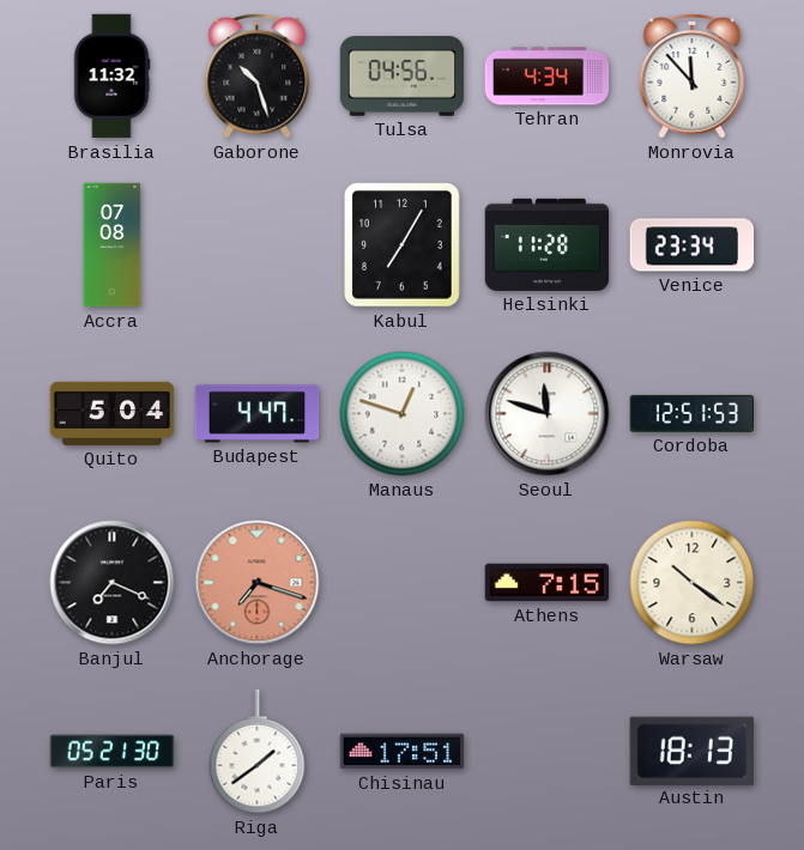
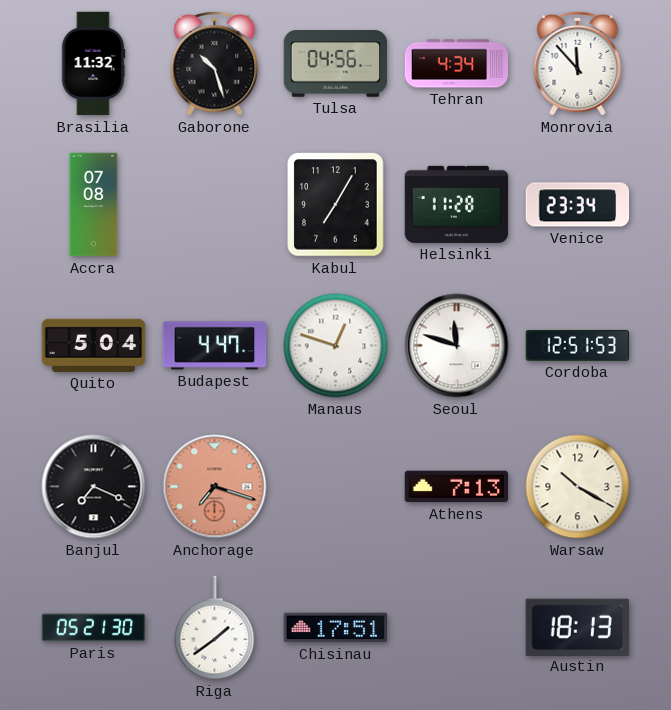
Athens: 7:15 -> 7:13 (457, 487)
Warsaw: 10:21 -> 10:20 (578, 487)
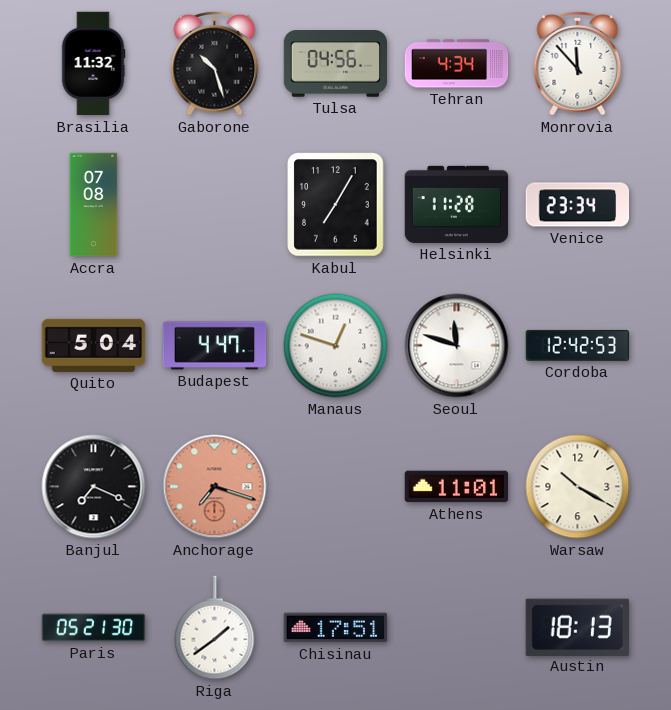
Cordoba: 12:51 -> 12:42 (578, 345)
Athens: 7:13 -> 11:01 (457, 487)
